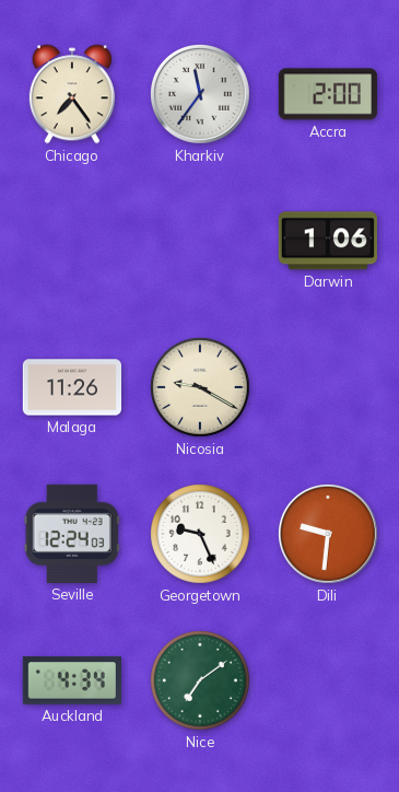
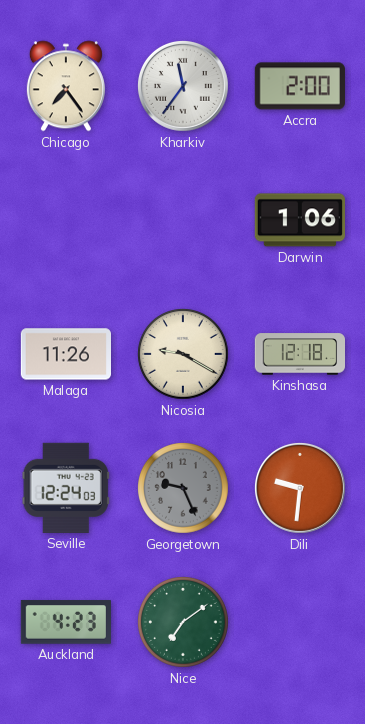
Kinshasa: none -> 12:18 (299, 354)
Georgetown dial: white -> grey (184, 489)
Auckland: 4:34 -> 4:23 (66, 622)
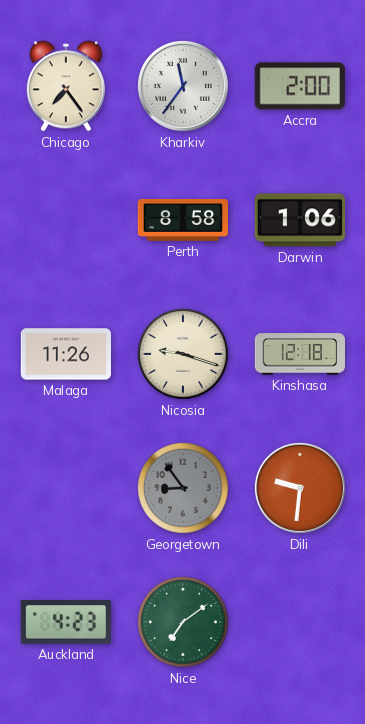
Perth: none -> 8:58 (182, 221)
Nicosia: 9:20 -> 9:18 (184, 355)
Seville: 12:24 -> none (66, 488)
Georgetown: 9:26 -> 8:54 (184, 489)
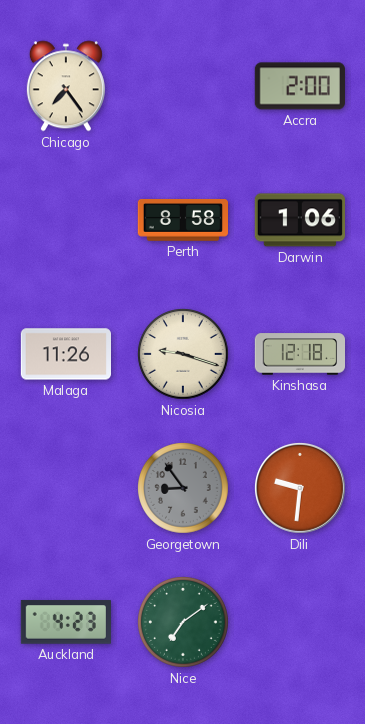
Kharkiv: 11:36 -> none (183, 86)
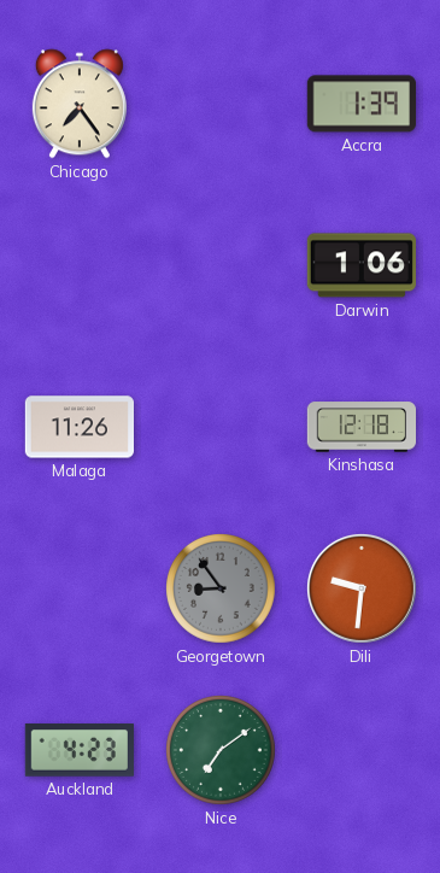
Accra: 2:00 -> 1:39 (362, 104)
Perth: 8:58 -> none (182, 221)
Nicosia: 9:18 -> none (184, 355)
